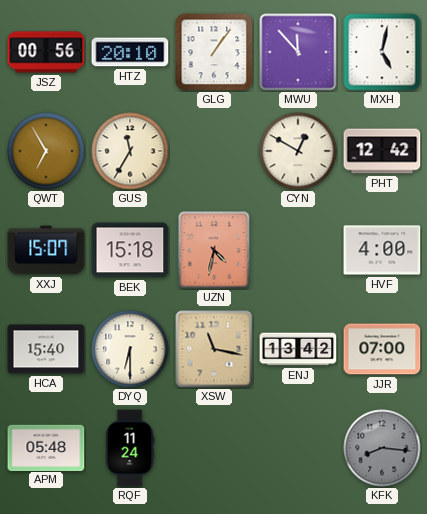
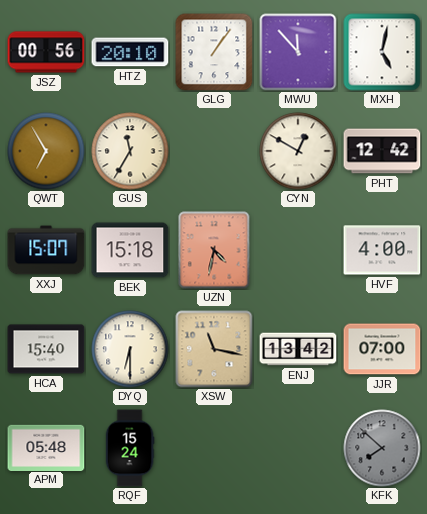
RQF: 11:24 -> 15:24 (130, 448)
KFK: 8:16 -> 7:52 (382, 448)
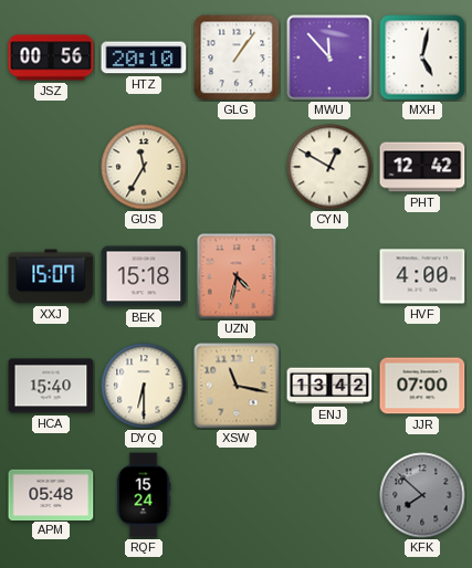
QWT: 6:55 -> none (46, 151)
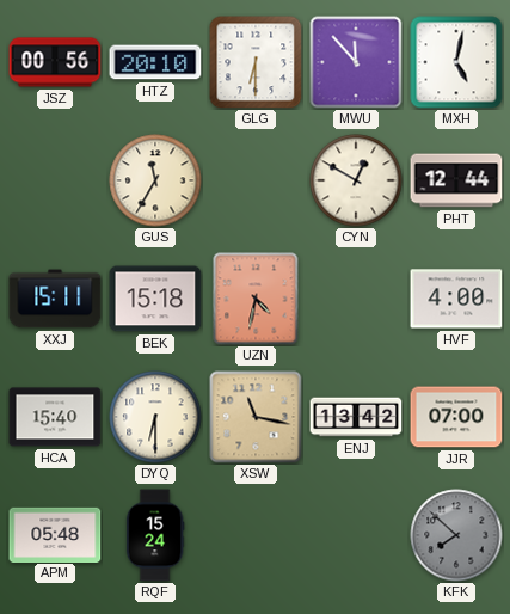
GLG: 1:06 -> 6:30 (256, 62)
PHT: 12:42 -> 12:44 (456, 180)
XXJ: 15:07 -> 15:11 (55, 299)
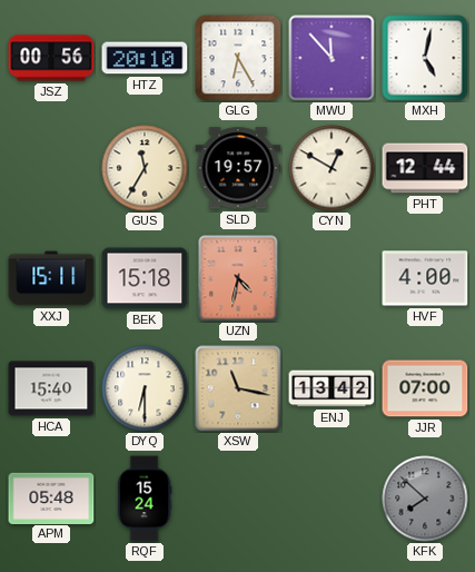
GLG: 6:30 -> 6:25 (238, 58)
SLD: none -> 19:57 (238, 168)
